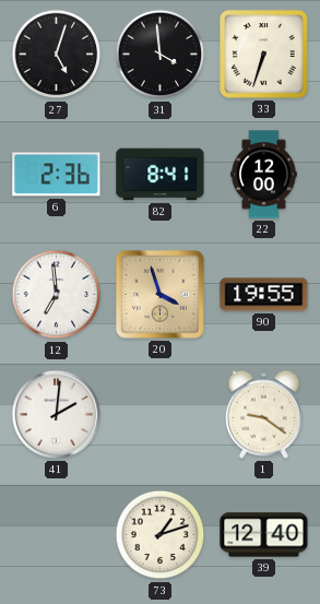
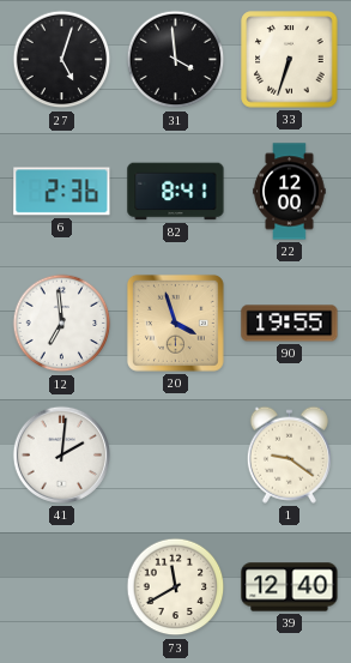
73: 1:12 -> 11:40 (176, 587)
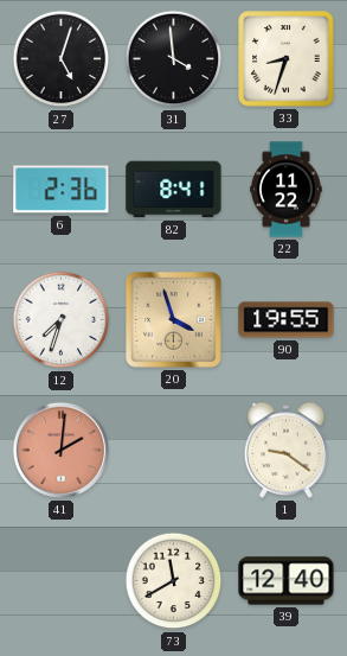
33: 6:33 -> 8:33 (287, 59)
22: 12:00 -> 11:22 (287, 190)
12: 6:59 -> 7:33 (62, 320)
41 dial: white -> salmon (60, 450)
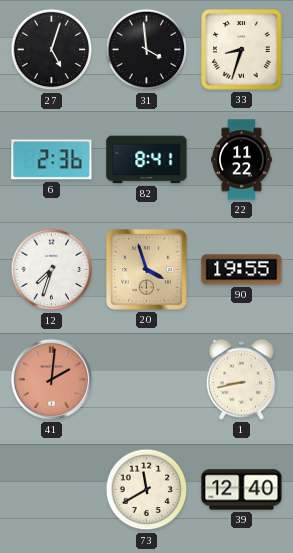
1: 9:21 -> 8:43 (241, 379)
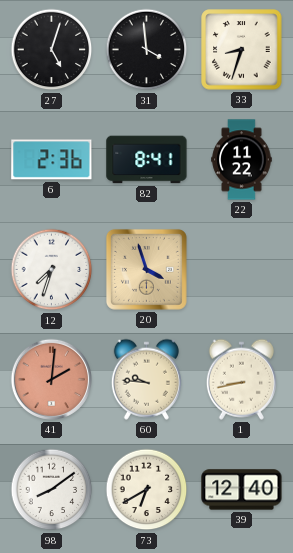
90: 19:55 -> none (242, 270)
60: none -> 9:46 (146, 379)
98: none -> 8:09 (52, 490)
73: 11:40 -> 6:40 (147, 490)
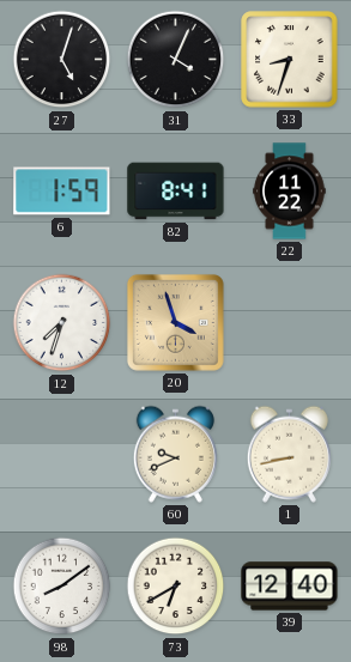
31: 3:59 -> 4:04 (176, 60)
6: 2:36 -> 1:59 (62, 192)
41: 2:01 -> none (51, 379)
60: 9:46 -> 9:41 (175, 454)
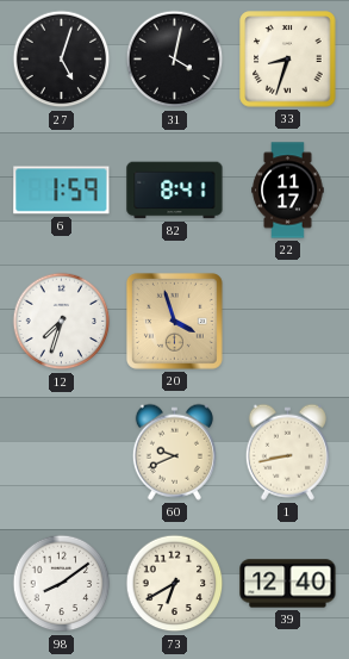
31: 4:04 -> 4:02 (175, 60)
22: 11:22 -> 11:17 (288, 191)
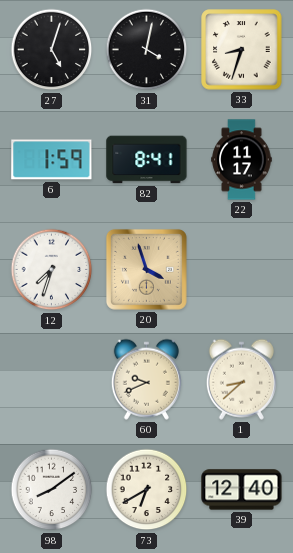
1: 8:43 -> 8:38 (241, 379)
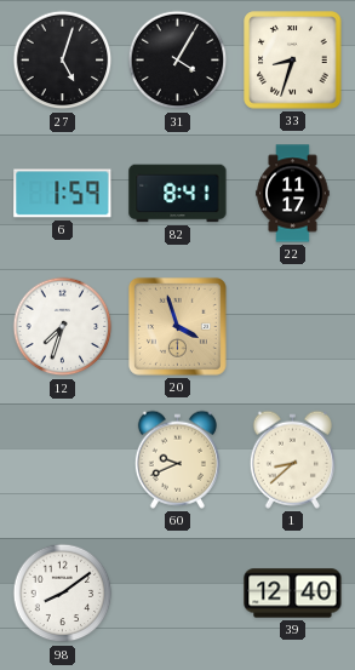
31: 4:02 -> 4:05 (178, 61)
73: 6:40 -> none (147, 490)
